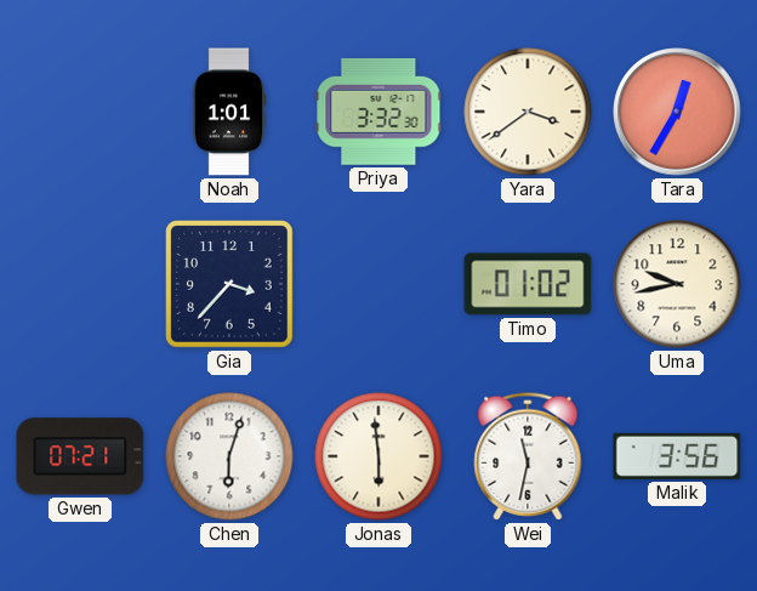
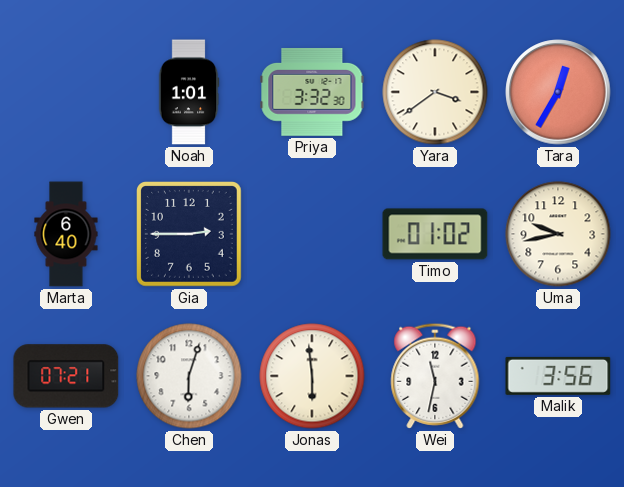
Marta: none -> 6:40 (66, 234)
Gia: 3:37 -> 2:45 (190, 235)
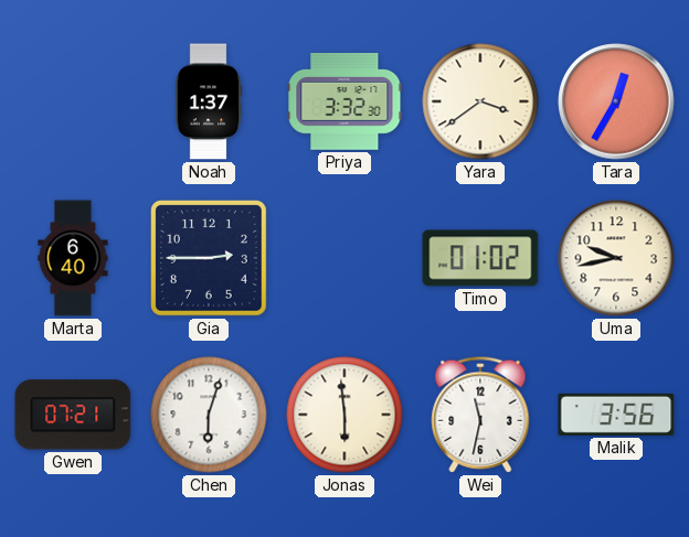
Noah: 1:01 -> 1:37 (209, 101)
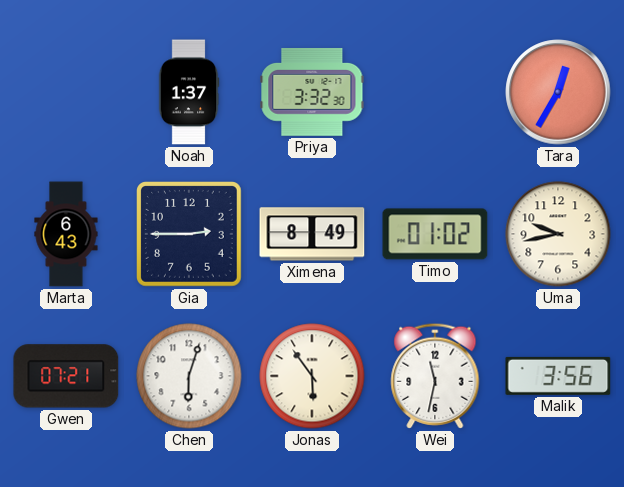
Yara: 3:39 -> none (480, 101)
Marta: 6:40 -> 6:43 (66, 234)
Ximena: none -> 8:49 (312, 234)
Jonas: 5:59 -> 5:54 (312, 376)
